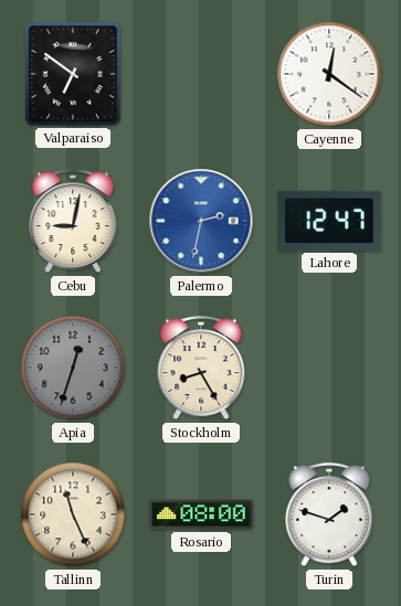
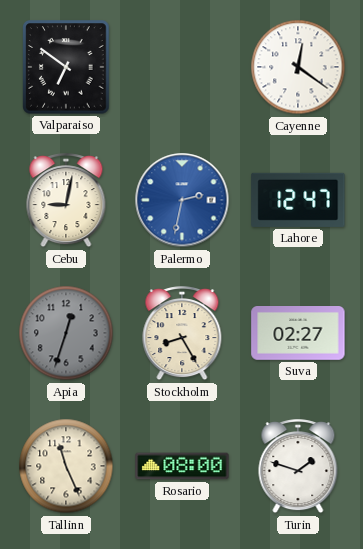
Suva: none -> 02:27 (298, 334)
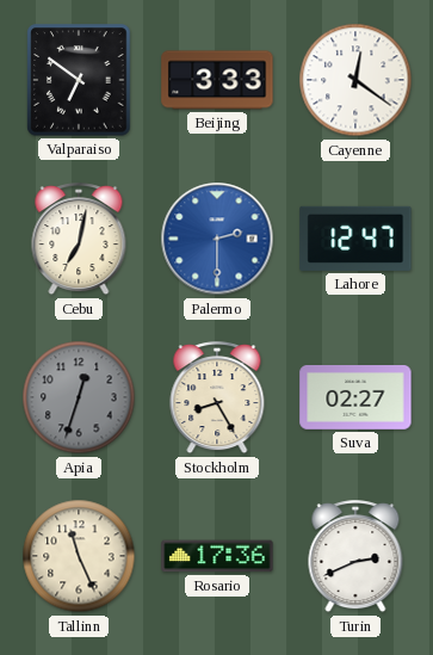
Beijing: none -> 3:33 (217, 80)
Cebu: 9:02 -> 7:02 (79, 240)
Palermo: 2:32 -> 2:30 (217, 239)
Rosario: 08:00 -> 17:36 (217, 556)
Turin: 1:48 -> 2:41 (355, 557)
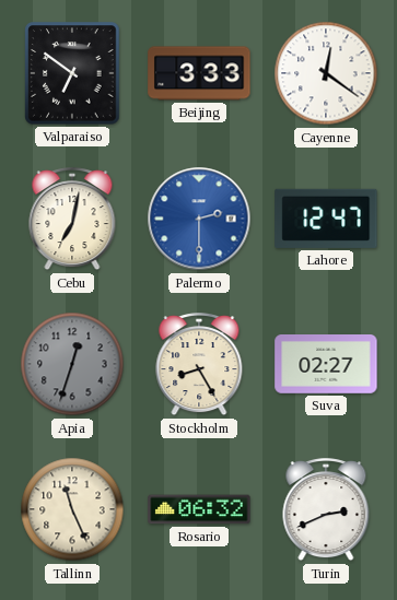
Rosario: 17:36 -> 06:32 (199, 509)
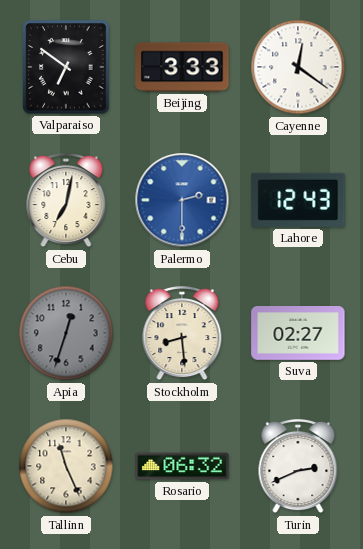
Lahore: 12:47 -> 12:43 (298, 200)
Stockholm: 8:25 -> 8:29 (182, 334)
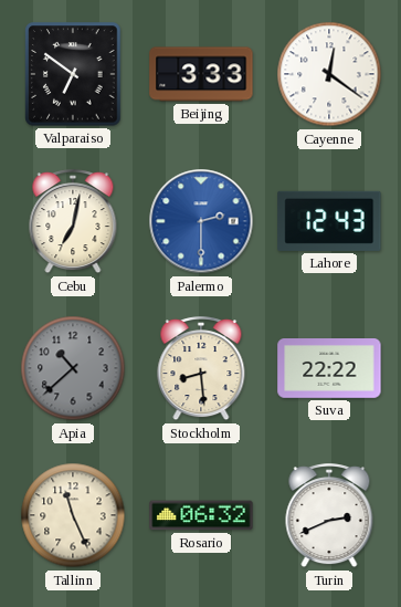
Apia: 12:33 -> 10:38 (73, 368)
Suva: 02:27 -> 22:22 (329, 369)
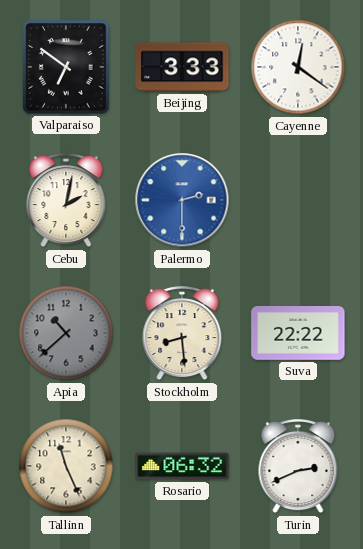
Cebu: 7:02 -> 2:02 (66, 201)
Lahore: 12:43 -> none (329, 221)
